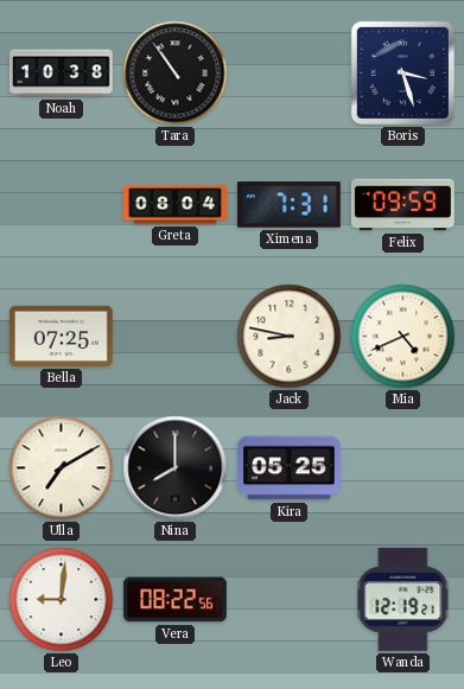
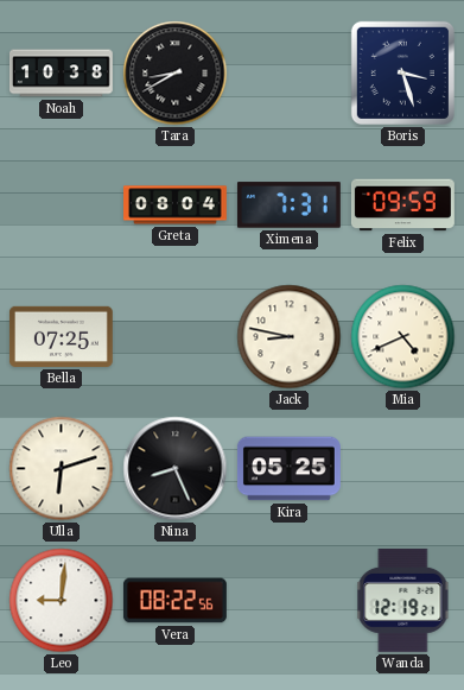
Tara: 10:54 -> 8:40 (176, 74)
Ulla: 7:10 -> 6:12 (62, 469)
Nina: 8:00 -> 8:26 (176, 469)
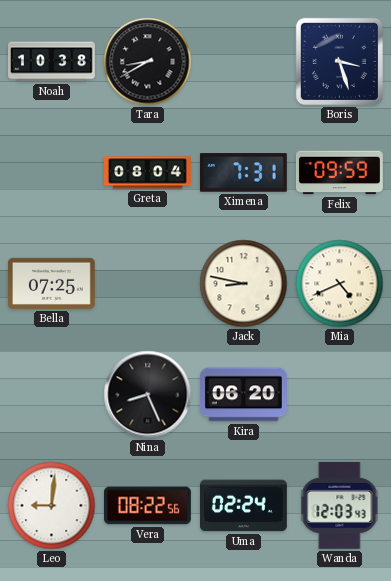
Ulla: 6:12 -> none (62, 469)
Kira: 05:25 -> 06:20 (243, 395)
Uma: none -> 02:24 (243, 506)
Wanda: 12:19 -> 12:03 (340, 505)
